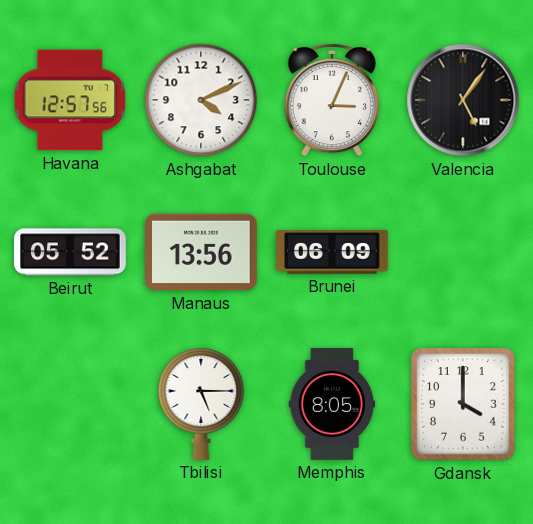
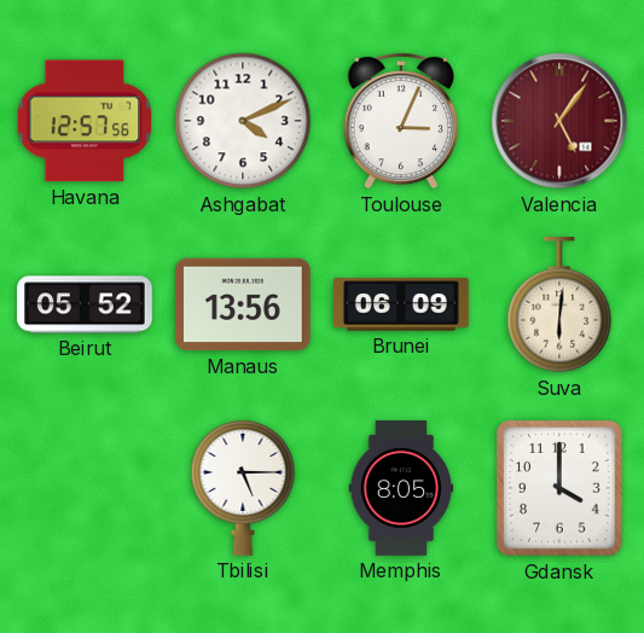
Valencia dial: black -> burgundy (559, 121)
Suva: none -> 6:01 (559, 306)
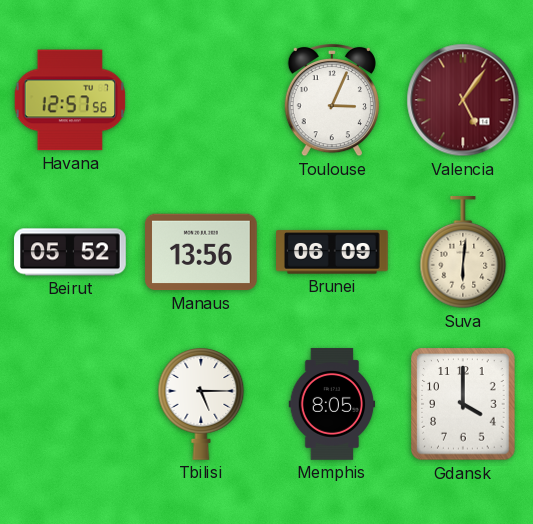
Ashgabat: 4:11 -> none (243, 121)
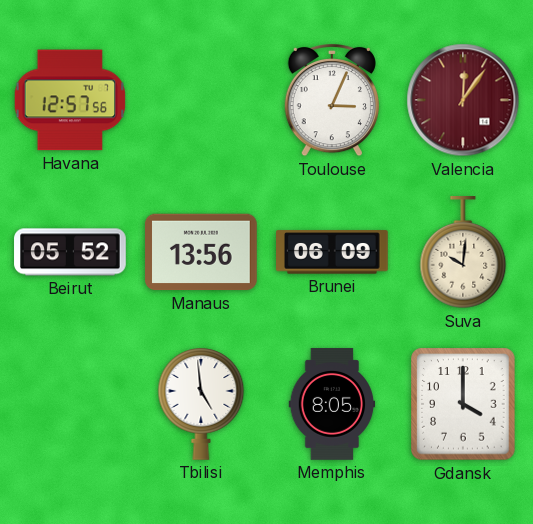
Valencia: 5:06 -> 12:06 (463, 100)
Suva: 6:01 -> 10:01 (463, 253)
Tbilisi: 5:15 -> 4:59 (201, 404)
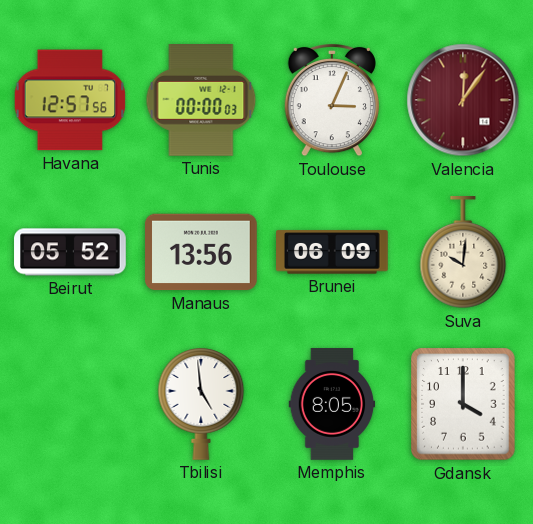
Tunis: none -> 00:00 (201, 101)
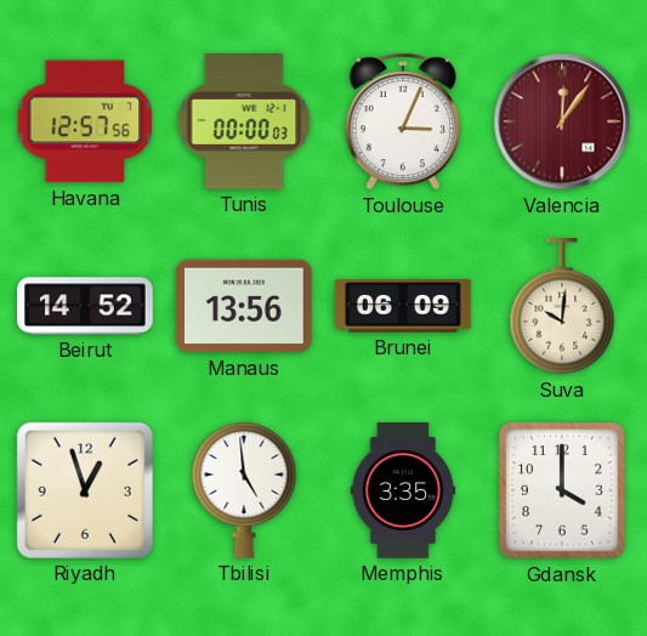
Beirut: 05:52 -> 14:52 (85, 306)
Riyadh: none -> 12:57 (85, 490)
Memphis: 8:05 -> 3:35 (403, 490)
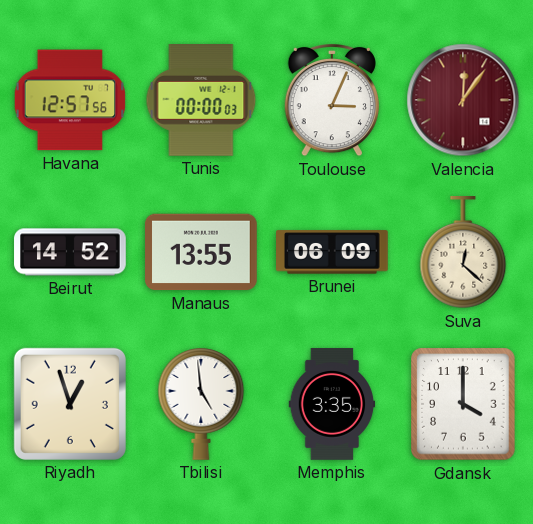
Manaus: 13:56 -> 13:55 (202, 252)
Suva: 10:01 -> 12:22 (463, 253)
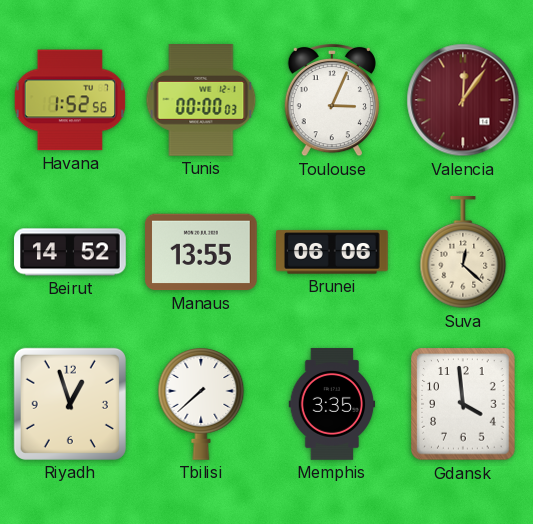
Havana: 12:57 -> 1:52 (70, 100)
Brunei: 06:09 -> 06:06 (333, 252)
Tbilisi: 4:59 -> 7:38 (201, 404)
Gdansk: 4:00 -> 3:59 (463, 404)
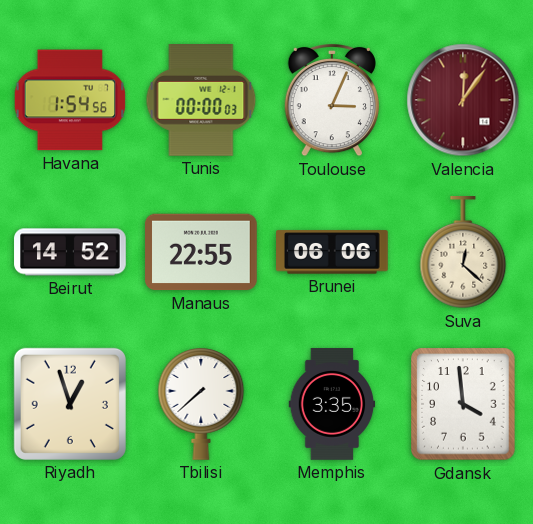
Havana: 1:52 -> 1:54 (70, 100)
Manaus: 13:55 -> 22:55 (202, 252)
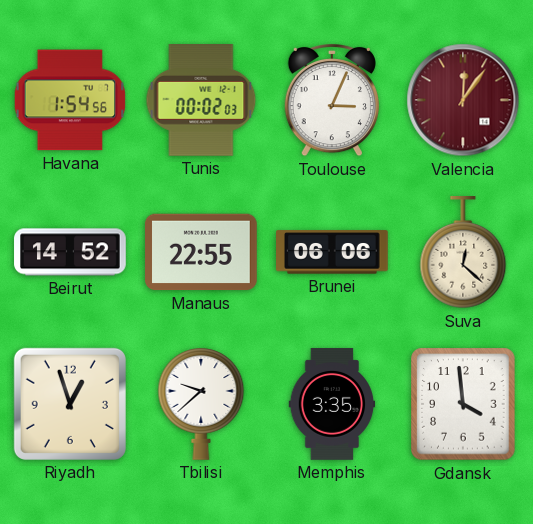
Tunis: 00:00 -> 00:02 (201, 101)
Tbilisi: 7:38 -> 9:38 (201, 404)
